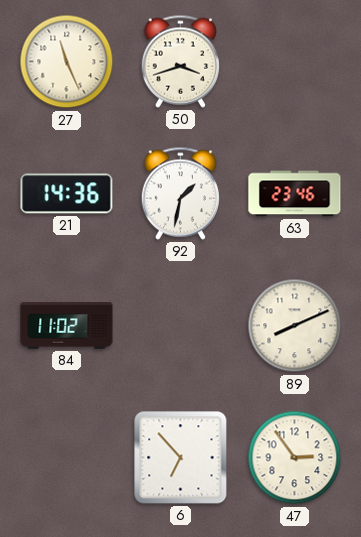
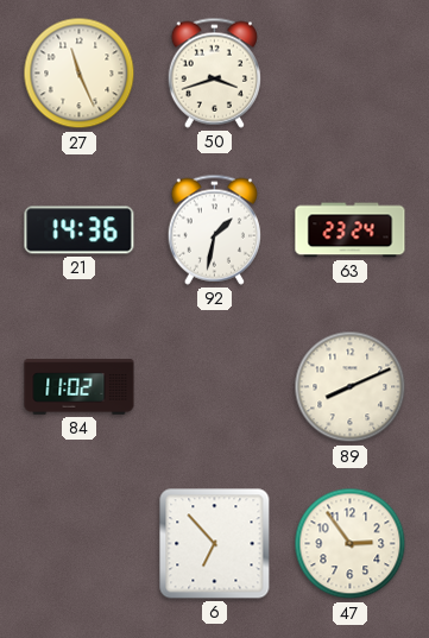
63: 23:46 -> 23:24 (351, 230)
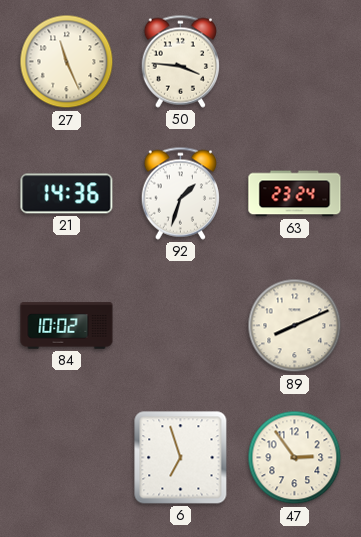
50: 3:42 -> 3:46 (180, 61)
92: 1:32 -> 1:33 (180, 193)
84: 11:02 -> 10:02 (67, 326)
6: 6:53 -> 6:57 (181, 458)
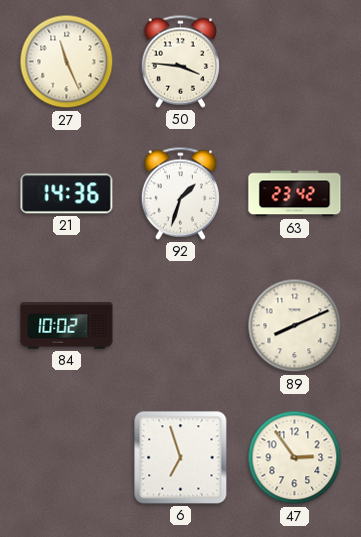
63: 23:24 -> 23:42 (295, 194)
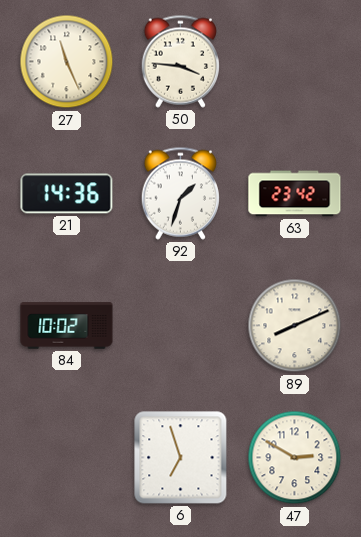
47: 2:54 -> 2:50 (295, 458)
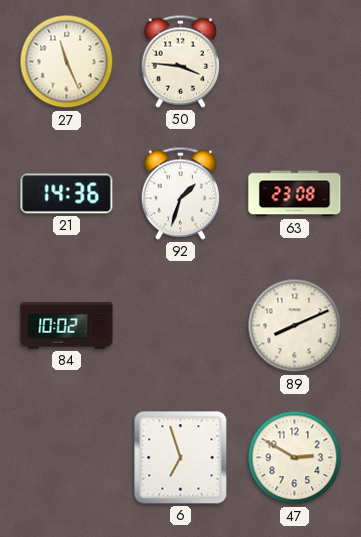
63: 23:42 -> 23:08 (295, 194)
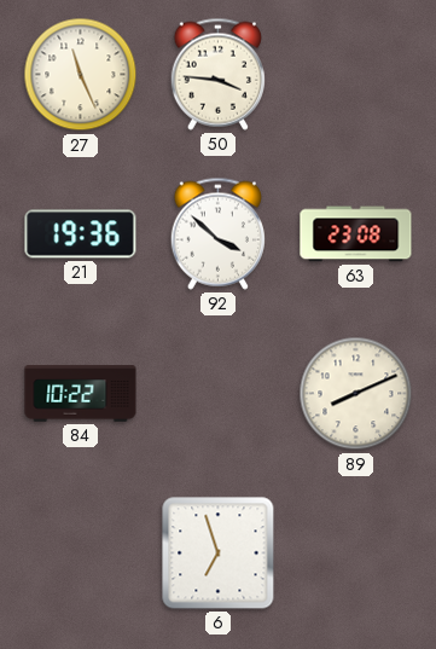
21: 14:36 -> 19:36 (81, 234)
92: 1:33 -> 3:52 (217, 233)
84: 10:02 -> 10:22 (81, 394)
47: 2:50 -> none (295, 458)
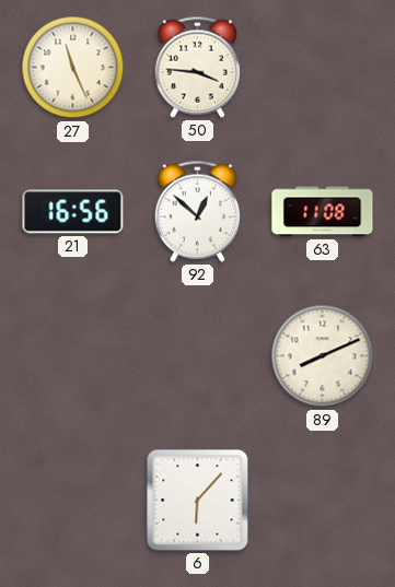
21: 19:36 -> 16:56 (73, 212)
92: 3:52 -> 12:52 (197, 211)
63: 23:08 -> 11:08 (323, 212)
84: 10:22 -> none (81, 394)
6: 6:57 -> 6:07 (198, 501)
